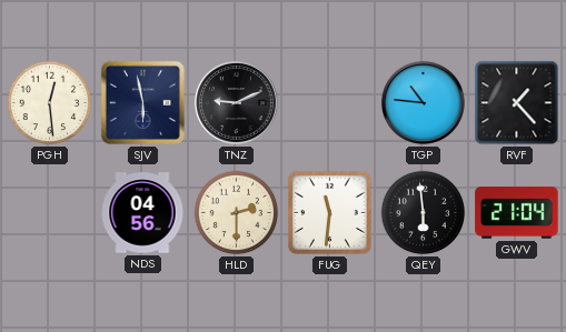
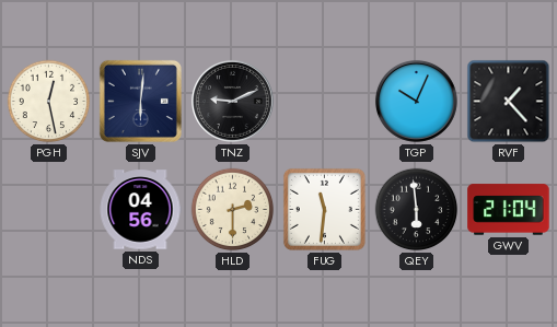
PGH: 12:29 -> 12:28 (49, 102)
SJV: 5:58 -> 6:01 (140, 101)
TGP: 10:46 -> 10:04 (416, 101)
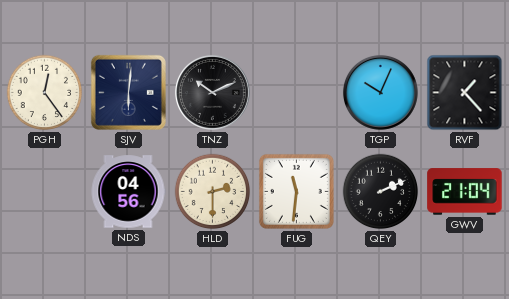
PGH: 12:28 -> 12:24 (45, 93)
TNZ: 9:11 -> 10:11 (212, 92)
QEY: 5:59 -> 2:11 (381, 192)
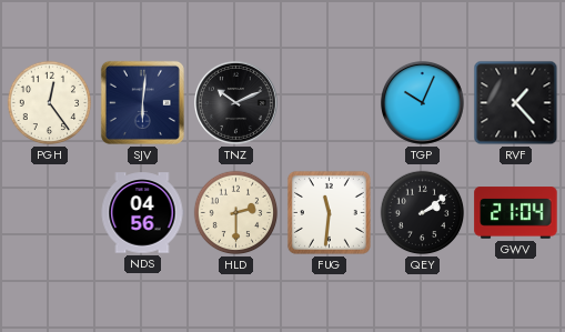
QEY: 2:11 -> 2:09 (423, 213)
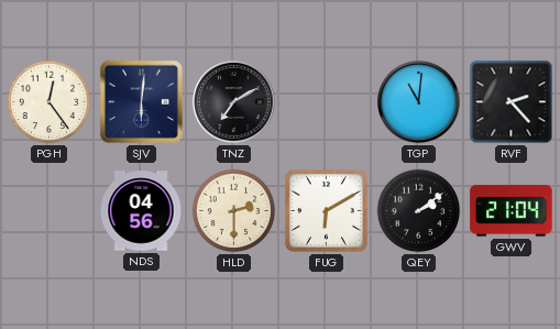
TNZ: 10:11 -> 7:10 (233, 101)
TGP: 10:04 -> 11:01 (418, 101)
RVF: 1:23 -> 2:23 (512, 102)
FUG: 11:31 -> 6:10 (326, 210)
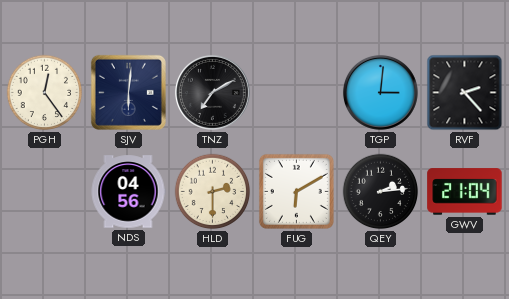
TGP: 11:01 -> 3:01 (380, 92)
QEY: 2:09 -> 2:14 (381, 192)
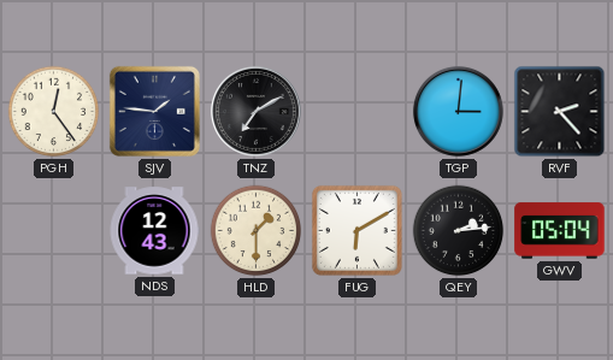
SJV: 6:01 -> 1:46 (154, 111)
NDS: 04:56 -> 12:43 (154, 231)
HLD: 2:30 -> 1:30 (257, 231)
GWV: 21:04 -> 05:04 (560, 231)
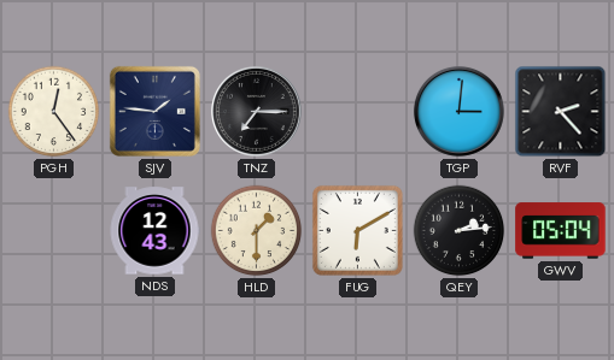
TNZ: 7:10 -> 7:15 (256, 111)
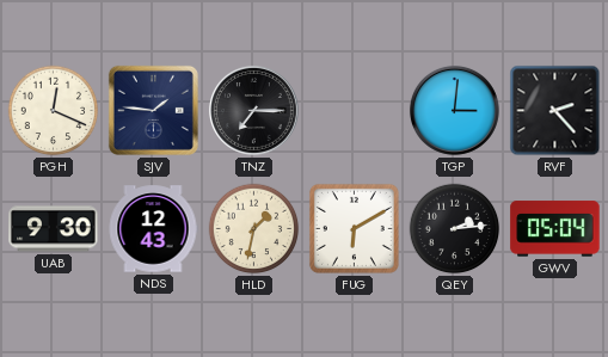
PGH: 12:24 -> 12:19 (54, 111)
UAB: none -> 9:30 (54, 229)
HLD: 1:30 -> 1:32 (254, 229)
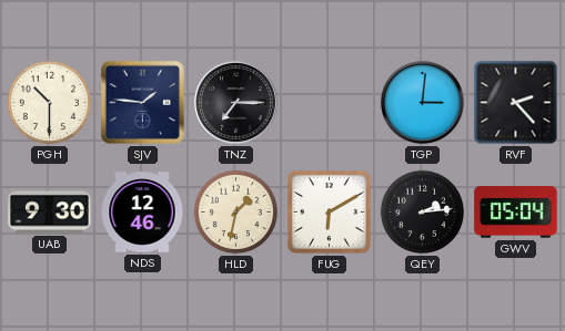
PGH: 12:19 -> 10:30 (50, 103)
NDS: 12:43 -> 12:46 (142, 213)
